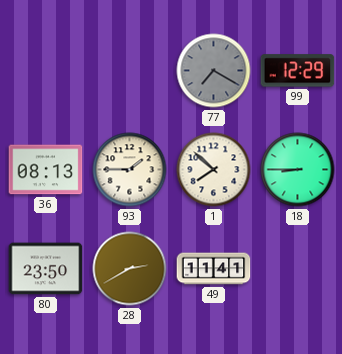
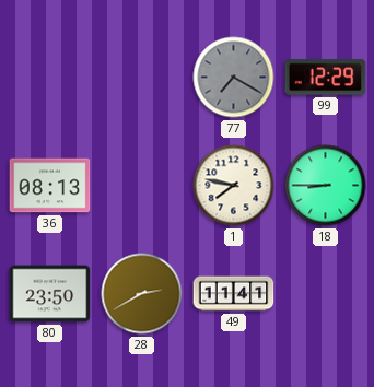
93: 1:45 -> none (130, 170)
1: 7:52 -> 7:47 (234, 186)
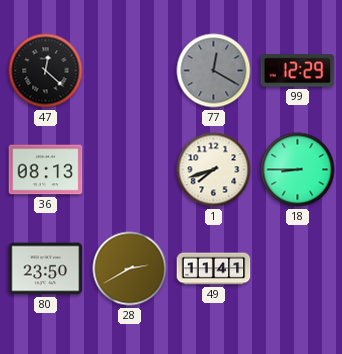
47: none -> 12:22 (46, 71)
77: 7:20 -> 12:20 (214, 71)
1: 7:47 -> 7:42 (214, 170)
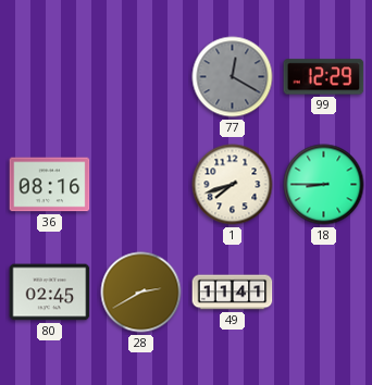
47: 12:22 -> none (46, 71)
36: 08:13 -> 08:16 (50, 185)
80: 23:50 -> 02:45 (50, 293)
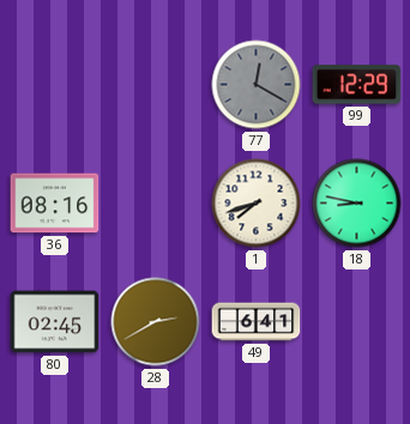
18: 8:45 -> 8:47 (357, 204)
49: 11:41 -> 6:41 (257, 322)
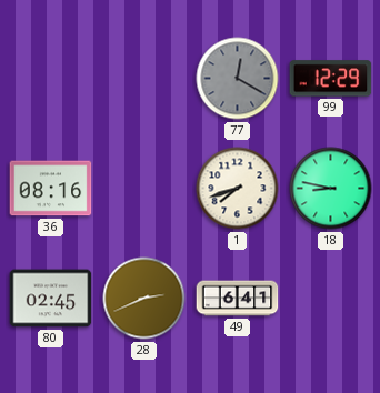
28: 2:40 -> 2:41 (144, 299)
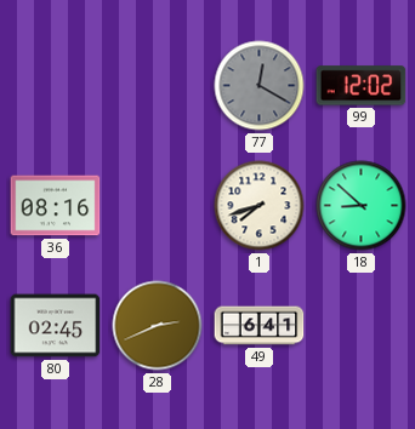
99: 12:29 -> 12:02 (362, 86)
18: 8:47 -> 8:52 (362, 206)
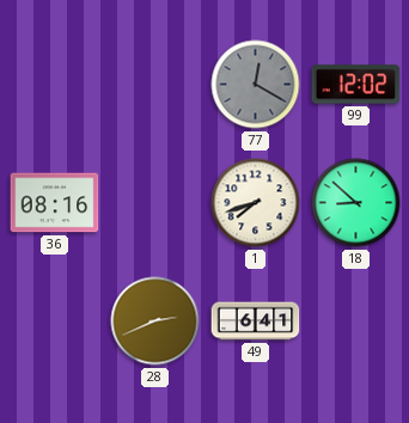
80: 02:45 -> none (56, 326)
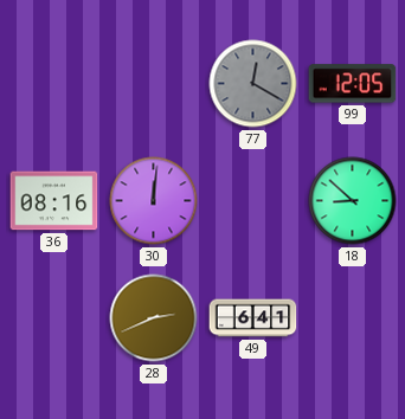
99: 12:02 -> 12:05 (353, 84)
30: none -> 12:01 (154, 201)
1: 7:42 -> none (256, 203)
